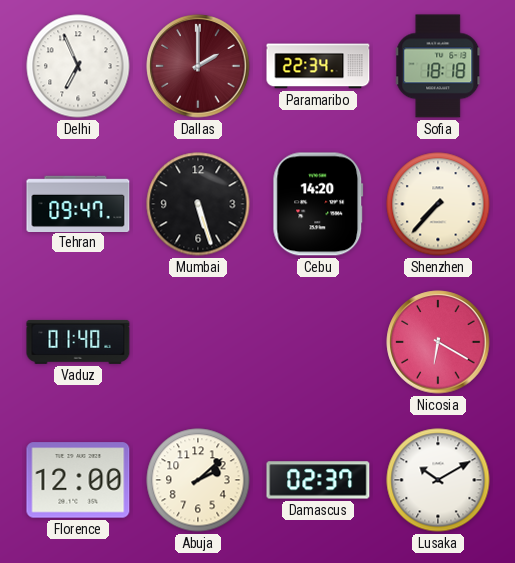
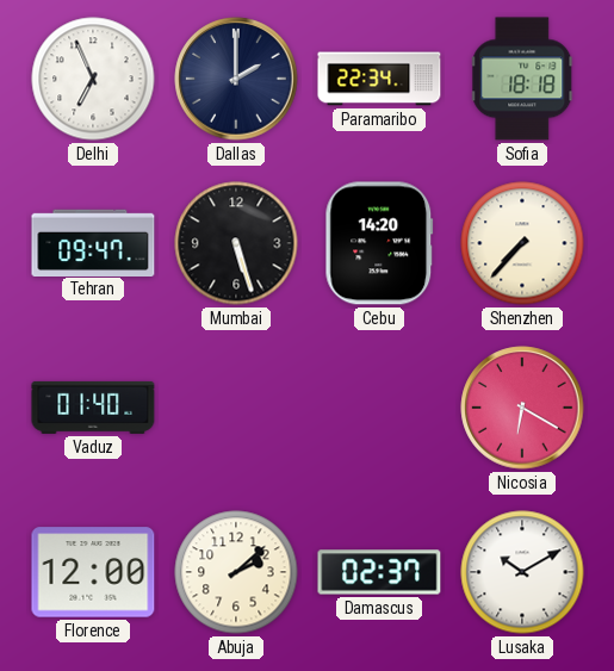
Dallas dial: burgundy -> navy (236, 79)
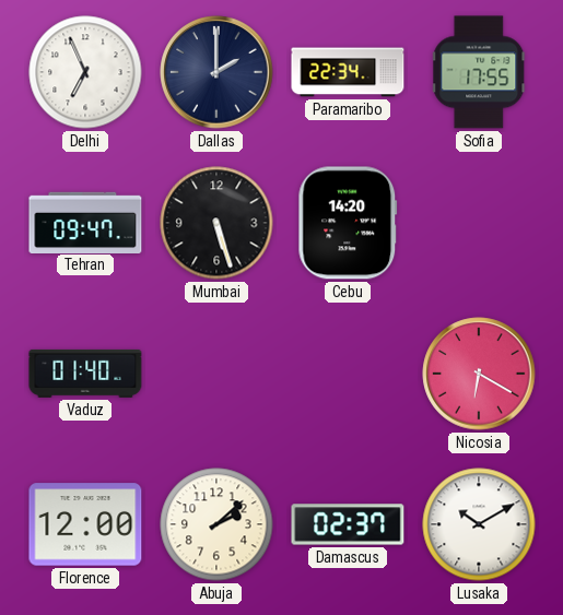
Sofia: 18:18 -> 17:55 (480, 72)
Shenzhen: 7:37 -> none (522, 243)
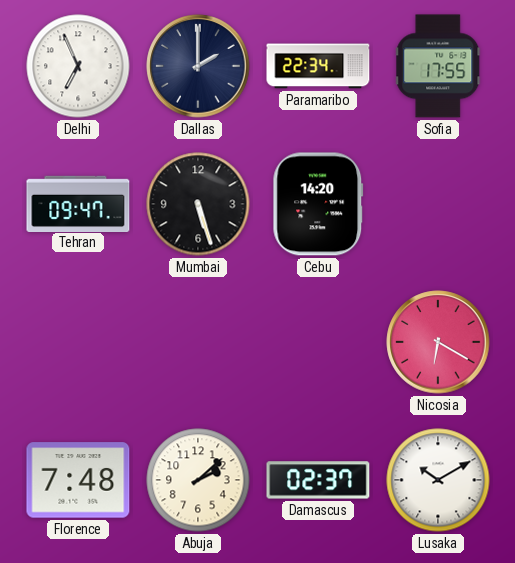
Vaduz: 01:40 -> none (85, 374)
Florence: 12:00 -> 7:48 (78, 480)
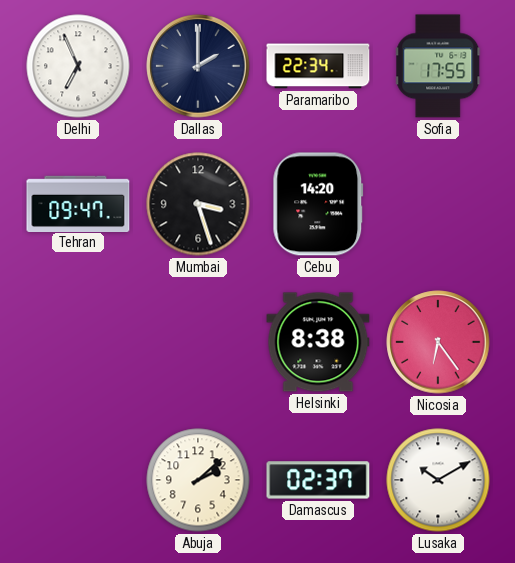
Mumbai: 5:27 -> 3:27 (198, 204)
Helsinki: none -> 8:38 (318, 342)
Nicosia: 6:20 -> 6:24 (438, 342)
Florence: 7:48 -> none (78, 480)
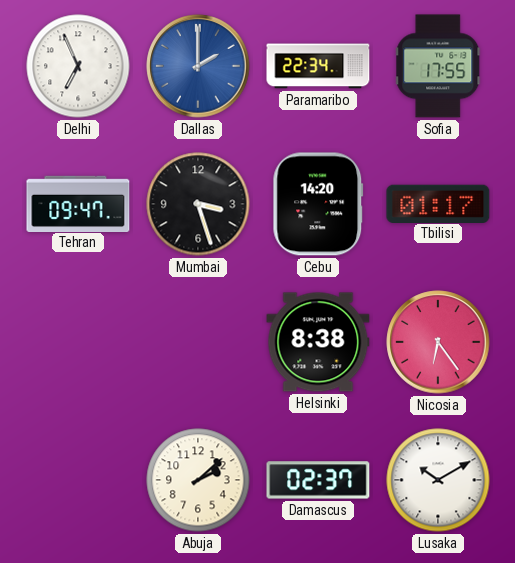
Dallas dial: navy -> blue (198, 66)
Tbilisi: none -> 01:17 (438, 203)
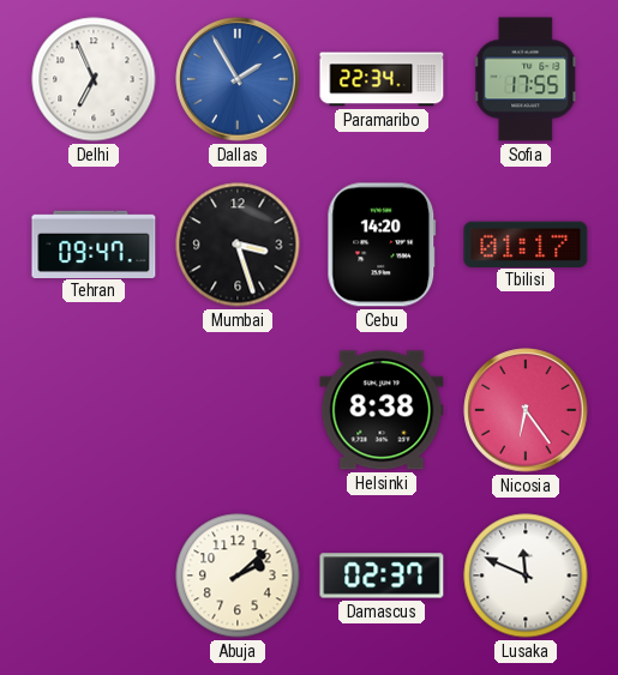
Dallas: 2:00 -> 1:55 (238, 79)
Lusaka: 10:10 -> 11:49 (526, 575)
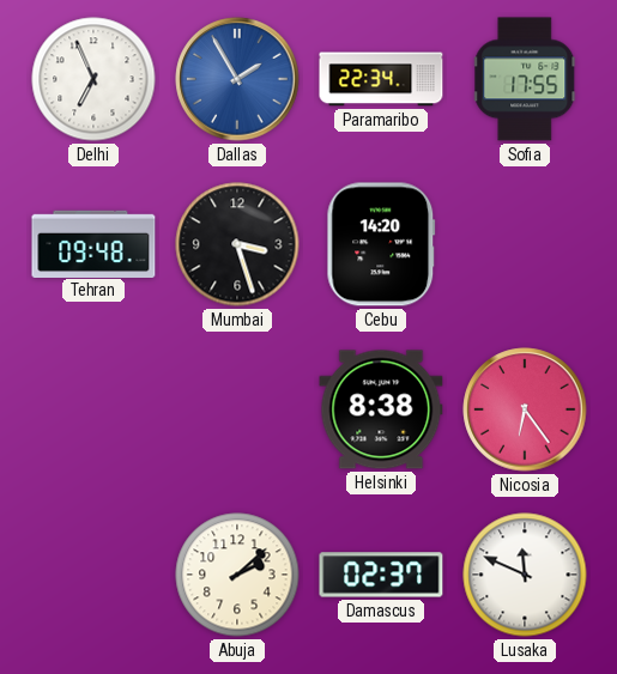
Tehran: 09:47 -> 09:48 (93, 243)
Tbilisi: 01:17 -> none (526, 243)
